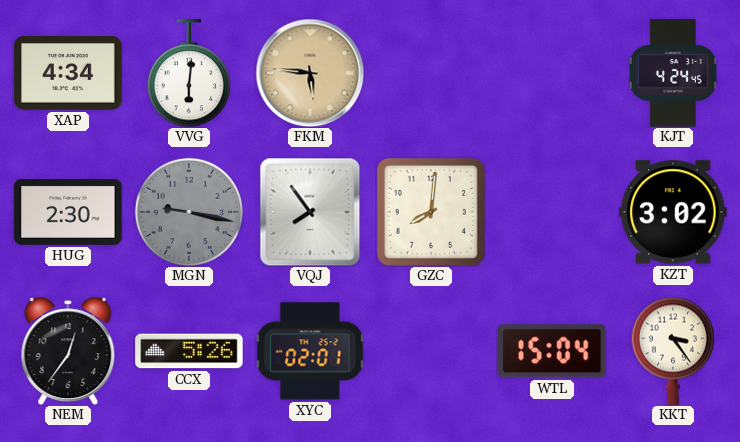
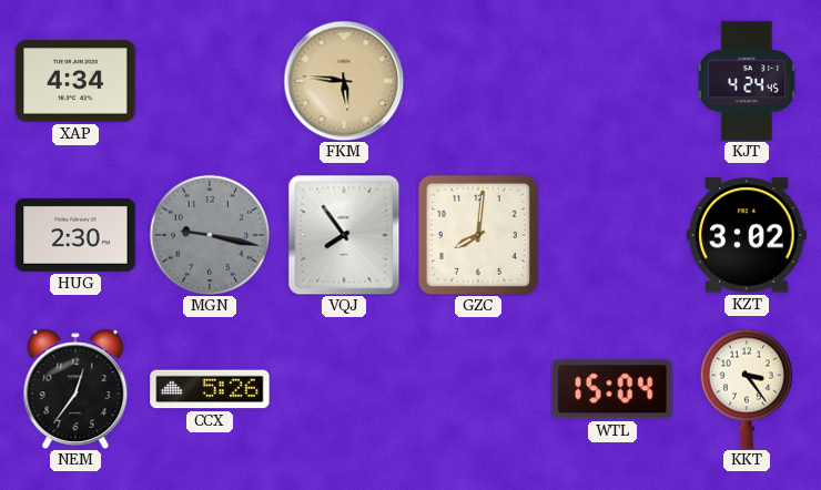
VVG: 6:01 -> none (189, 73)
XYC: 02:01 -> none (310, 351)
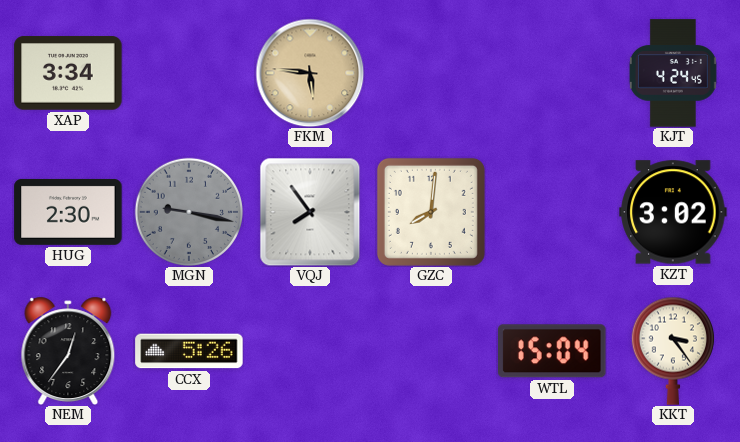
XAP: 4:34 -> 3:34 (68, 73)
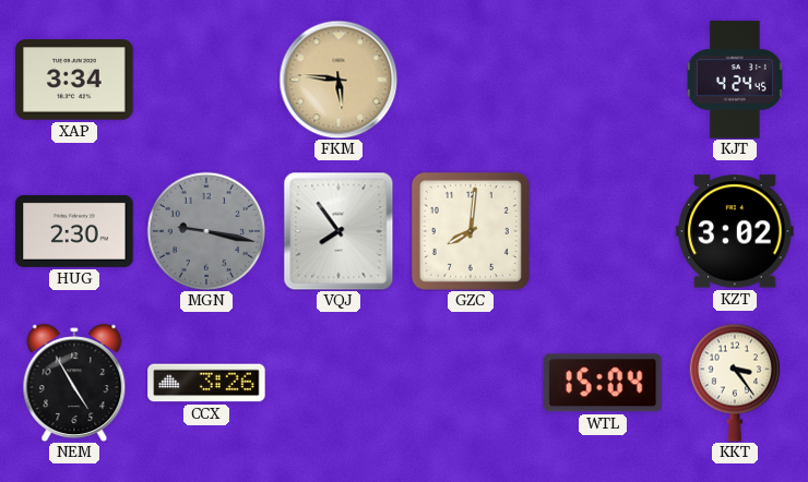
NEM: 12:36 -> 4:55 (74, 383)
CCX: 5:26 -> 3:26 (206, 383)
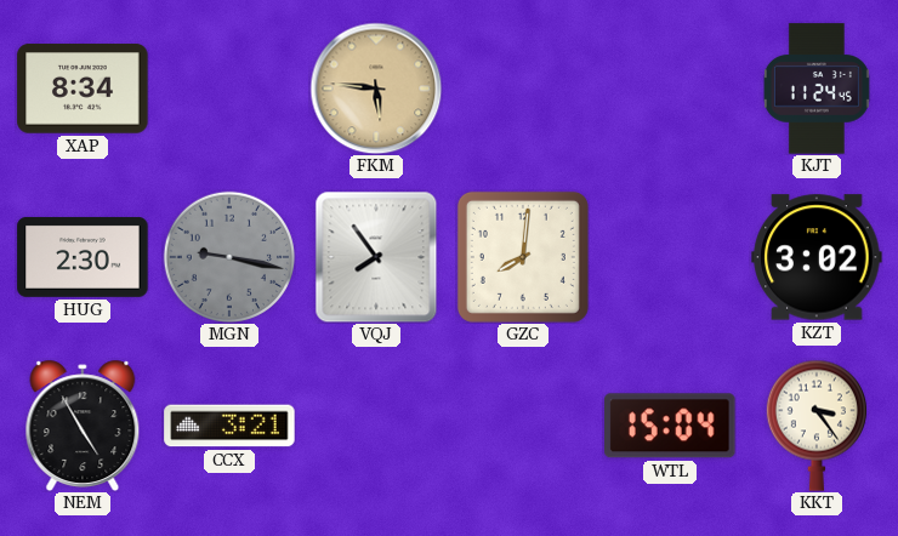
XAP: 3:34 -> 8:34 (83, 89)
KJT: 4:24 -> 11:24 (817, 89)
CCX: 3:26 -> 3:21 (229, 426)
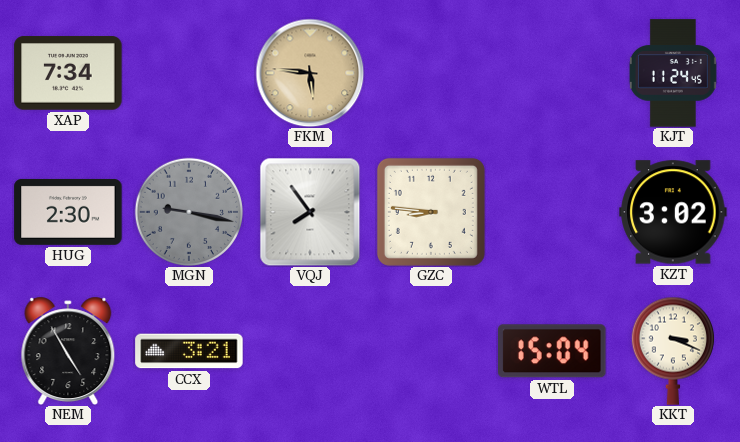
XAP: 8:34 -> 7:34 (68, 73)
GZC: 8:01 -> 8:46 (431, 212)
KKT: 3:24 -> 3:19 (673, 351)
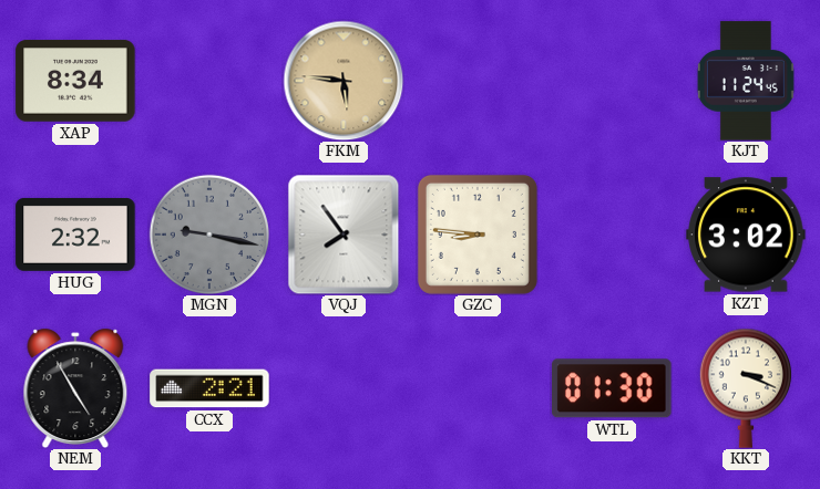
XAP: 7:34 -> 8:34 (75, 81)
HUG: 2:30 -> 2:32 (75, 235)
CCX: 3:21 -> 2:21 (209, 388)
WTL: 15:04 -> 01:30 (613, 388)
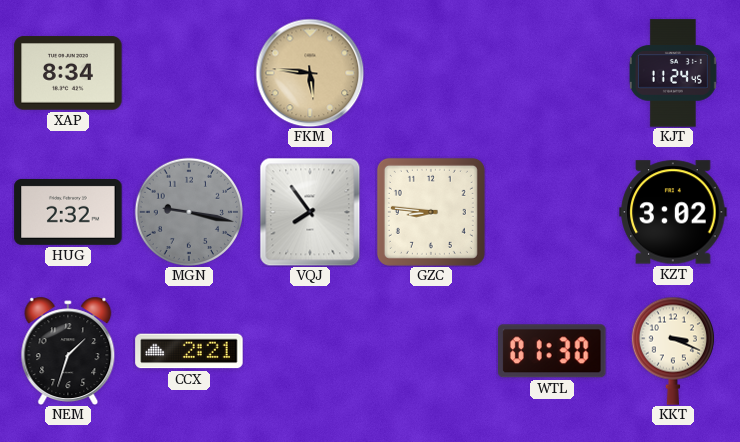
NEM: 4:55 -> 1:33 (68, 351)
